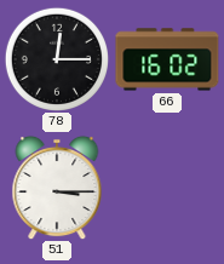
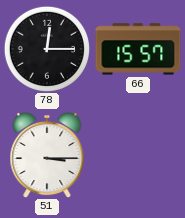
66: 16:02 -> 15:57 (138, 49)
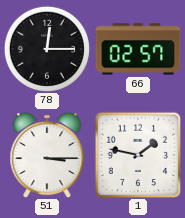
66: 15:57 -> 02:57 (138, 49)
1: none -> 1:47 (138, 155)
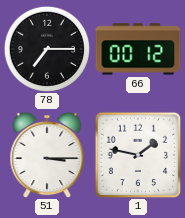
78: 12:15 -> 7:15 (46, 48)
66: 02:57 -> 00:12 (138, 49)
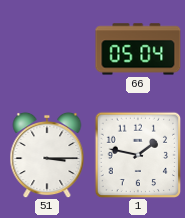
78: 7:15 -> none (46, 48)
66: 00:12 -> 05:04 (138, 49)
